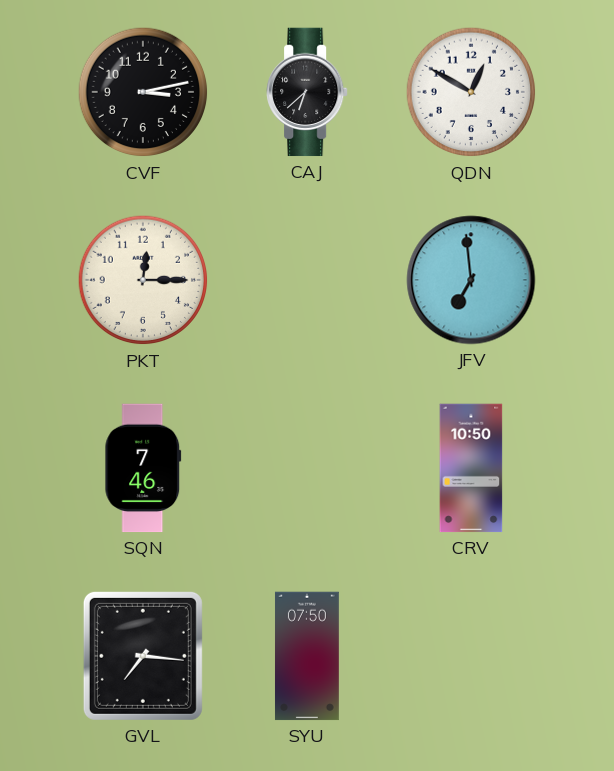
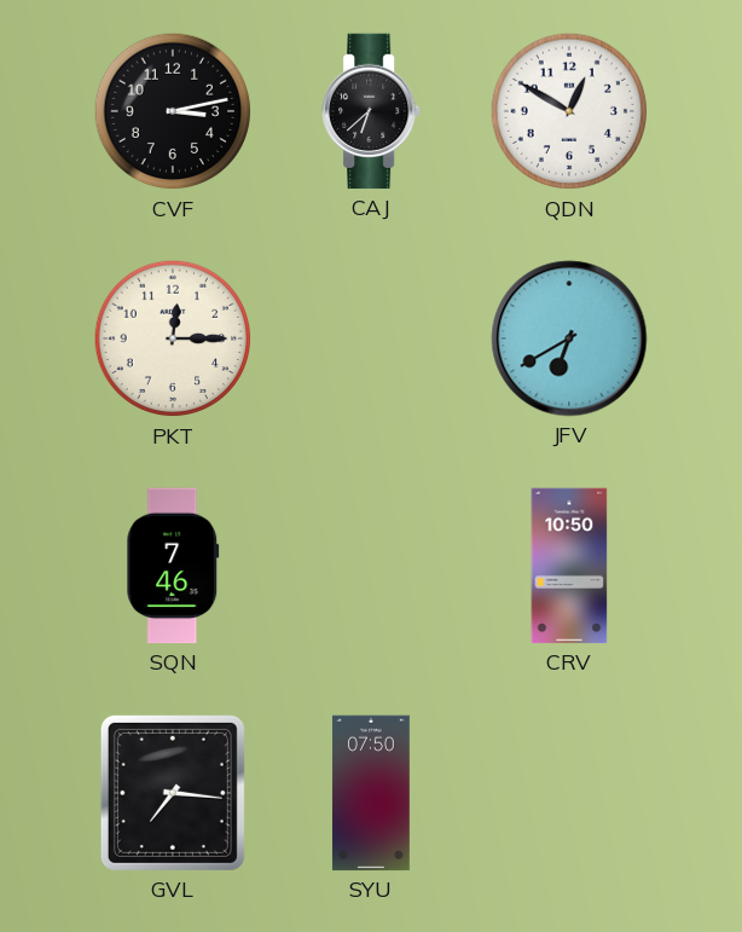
JFV: 6:59 -> 6:40 (569, 338)
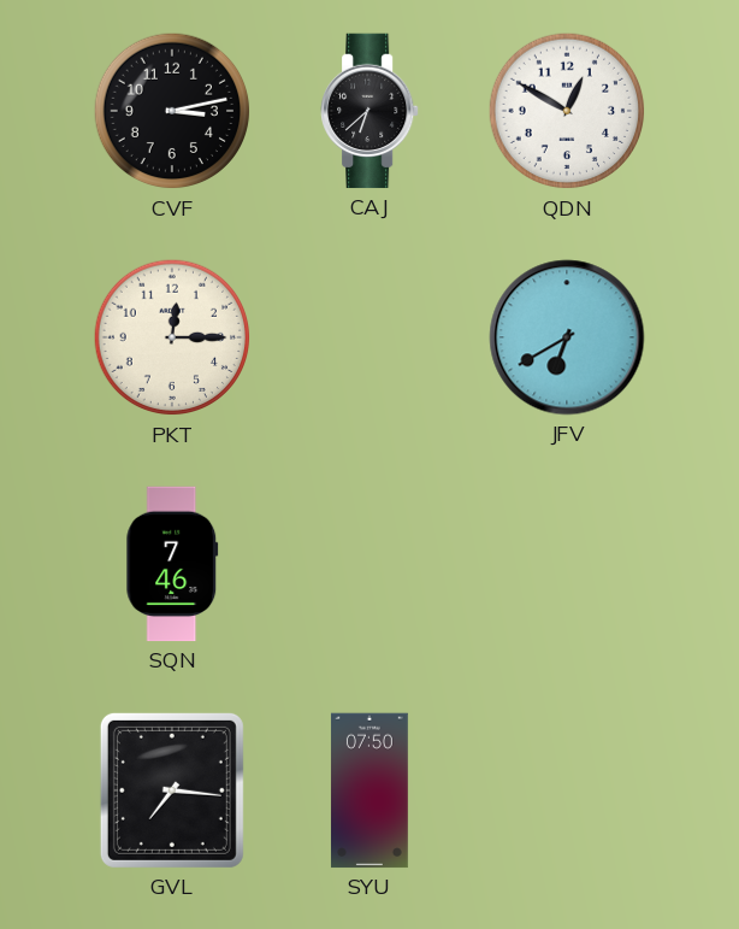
CRV: 10:50 -> none (569, 566)
